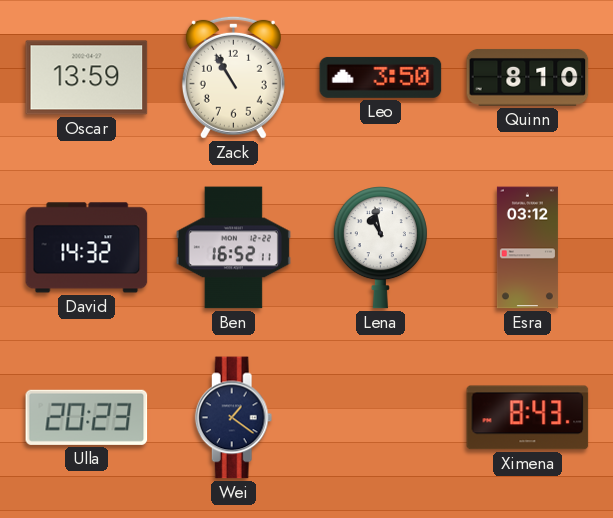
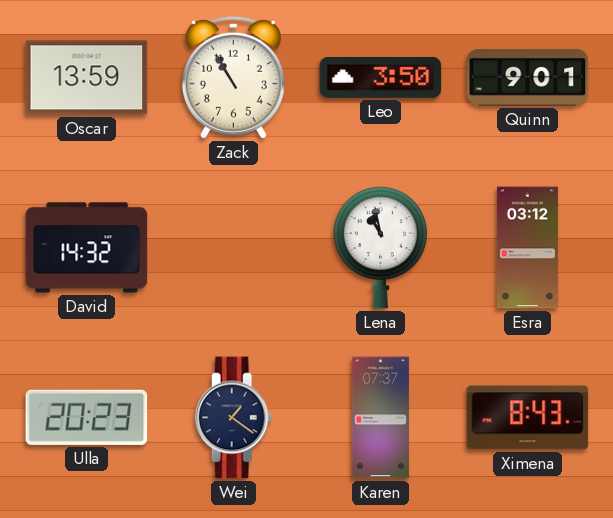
Quinn: 8:10 -> 9:01 (528, 77)
Ben: 16:52 -> none (233, 248)
Karen: none -> 07:37 (380, 418)
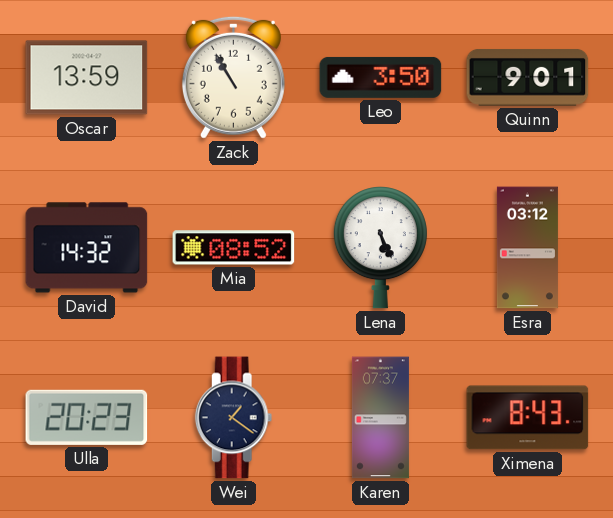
Mia: none -> 08:52 (234, 248)
Lena: 10:58 -> 5:26 (380, 248)
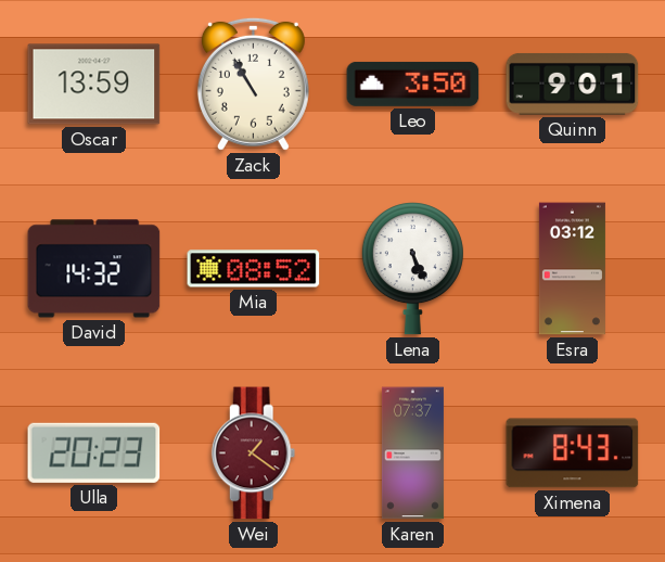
Wei dial: navy -> burgundy (254, 454)
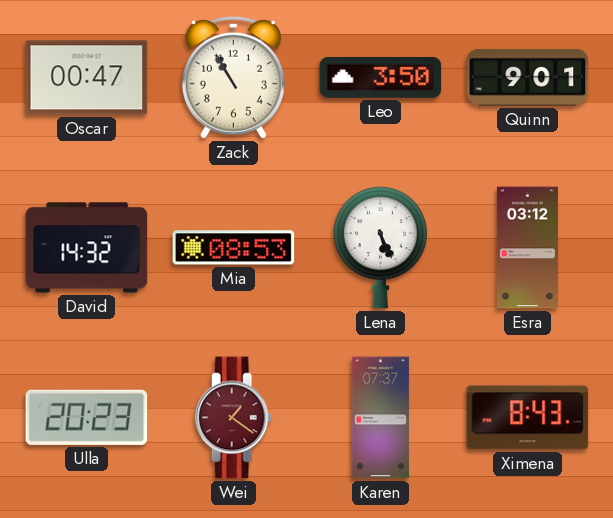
Oscar: 13:59 -> 00:47 (87, 78)
Mia: 08:52 -> 08:53 (234, 248)
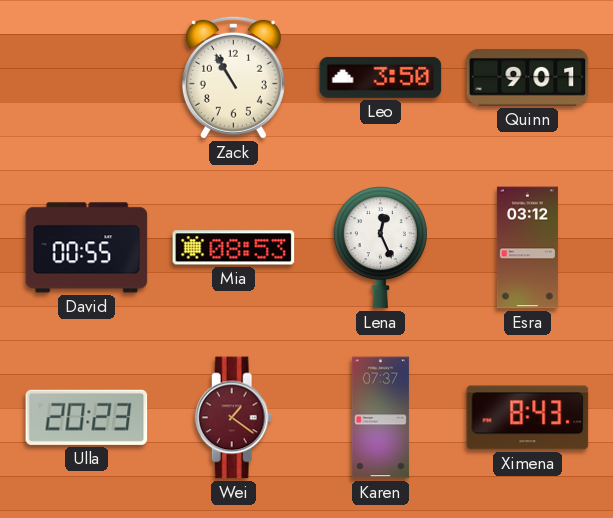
Oscar: 00:47 -> none (87, 78)
David: 14:32 -> 00:55 (87, 248)
Lena: 5:26 -> 12:26 (380, 248)
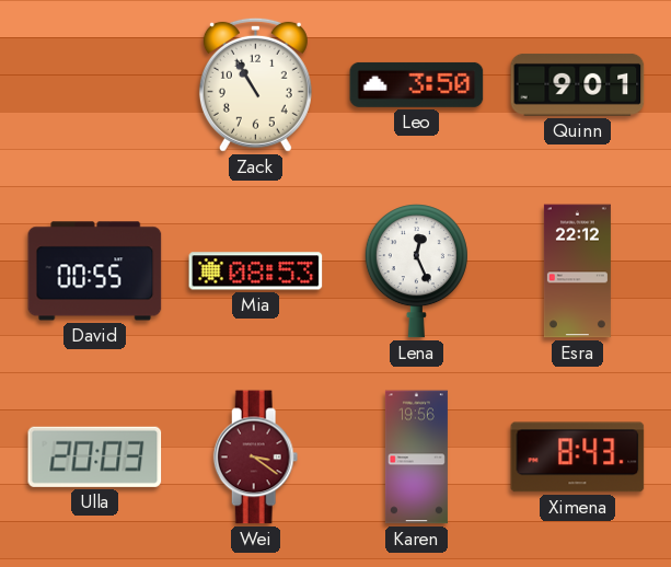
Esra: 03:12 -> 22:12 (577, 271)
Ulla: 20:23 -> 20:03 (95, 456)
Wei: 1:21 -> 3:21 (256, 458)
Karen: 07:37 -> 19:56 (416, 458)
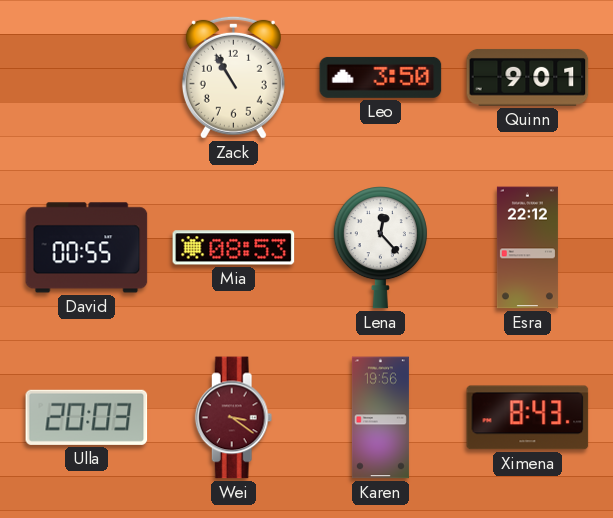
Lena: 12:26 -> 12:23 (380, 248)
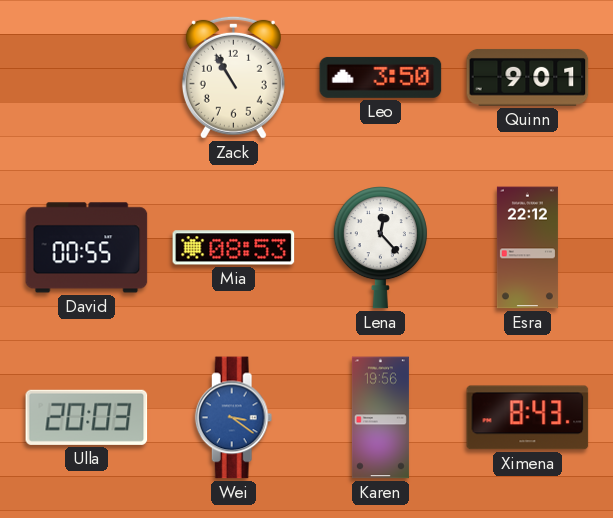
Wei dial: burgundy -> blue (234, 418)
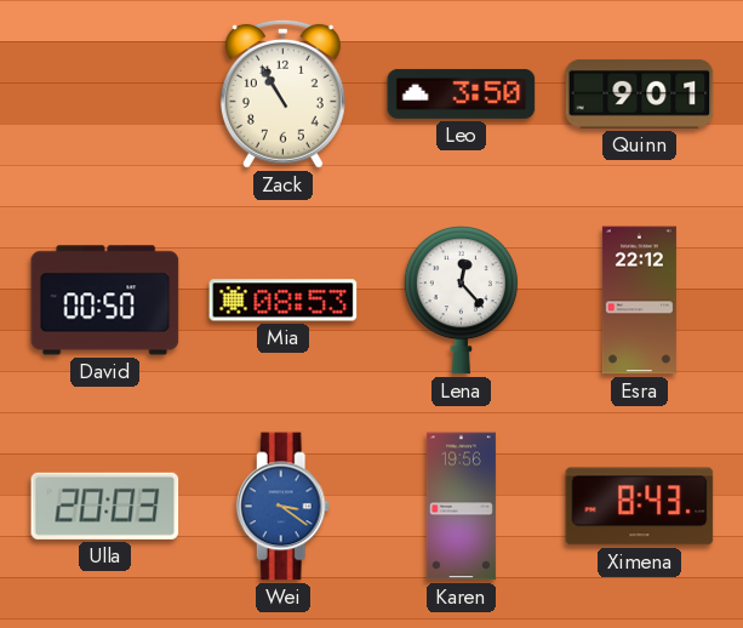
David: 00:55 -> 00:50 (105, 301)
